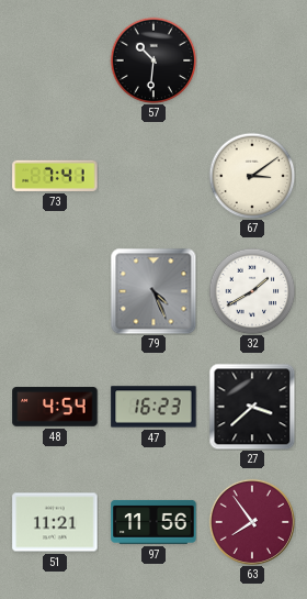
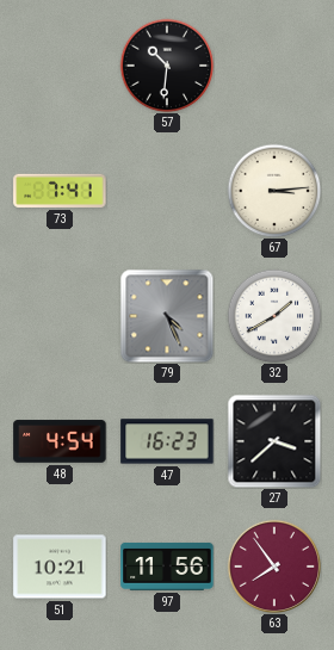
67: 3:09 -> 3:14 (274, 191)
51: 11:21 -> 10:21 (60, 567)
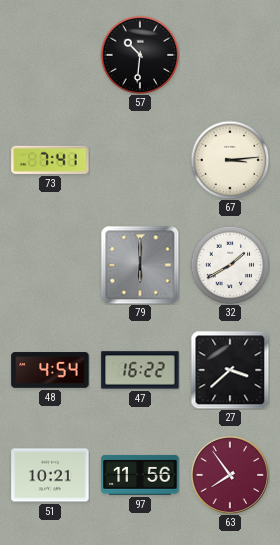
79: 4:26 -> 6:00 (140, 265)
47: 16:23 -> 16:22 (140, 370)
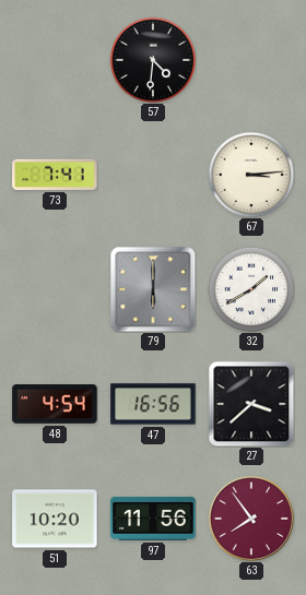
57: 10:31 -> 4:31 (153, 60)
47: 16:22 -> 16:56 (153, 404)
51: 10:21 -> 10:20 (55, 519)
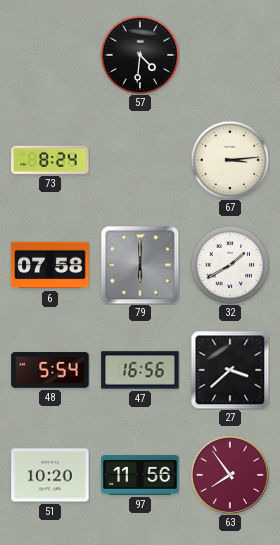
73: 7:41 -> 8:24 (50, 160)
6: none -> 07:58 (50, 265)
48: 4:54 -> 5:54 (50, 370)
